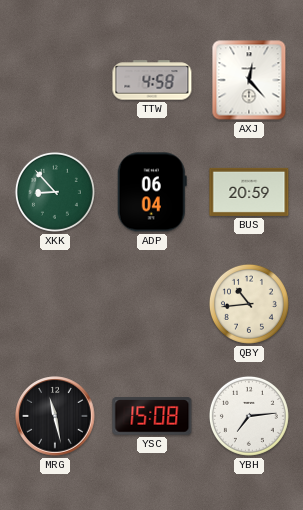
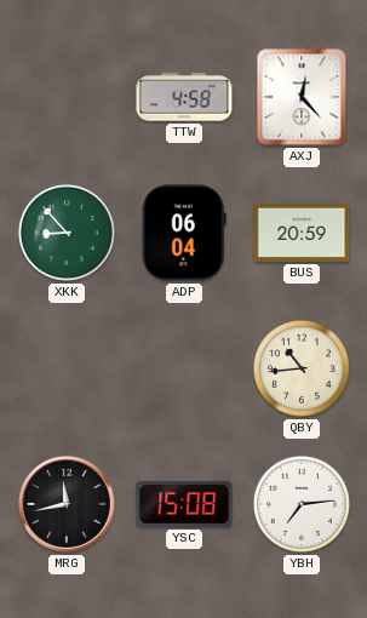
MRG: 11:28 -> 11:43 (67, 504)
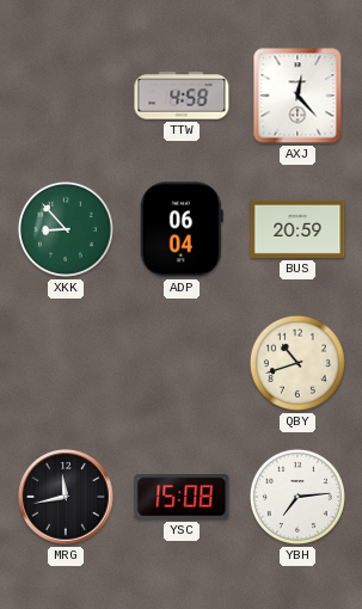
QBY: 10:44 -> 10:42 (297, 363)
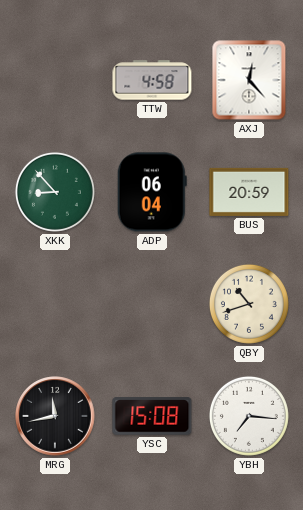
YBH: 7:14 -> 7:16 (249, 416)
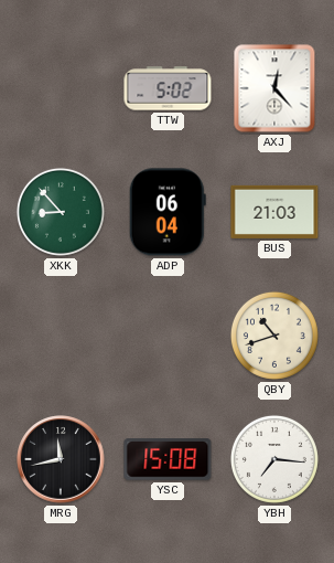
TTW: 4:58 -> 5:02 (168, 88)
BUS: 20:59 -> 21:03 (274, 212)
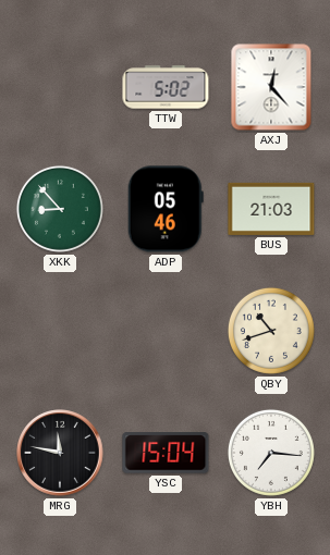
ADP: 06:04 -> 05:46 (166, 209)
MRG: 11:43 -> 11:47 (60, 453)
YSC: 15:08 -> 15:04 (166, 453)
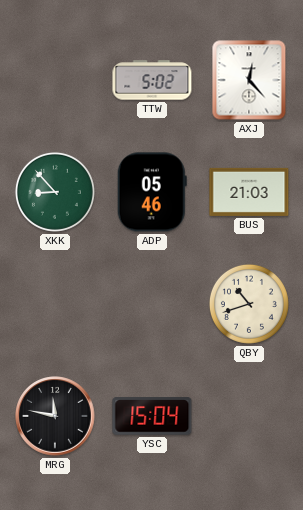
YBH: 7:16 -> none (271, 453)
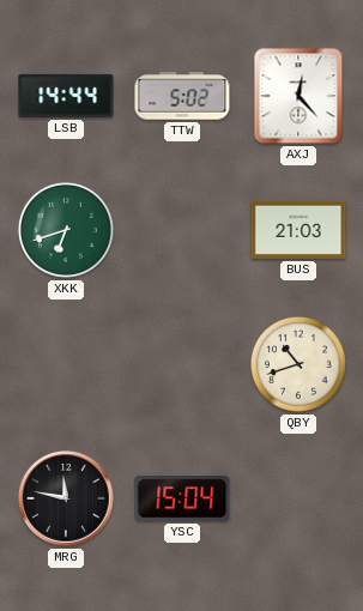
LSB: none -> 14:44 (66, 96)
XKK: 8:53 -> 6:42 (66, 230)
ADP: 05:46 -> none (152, 192)
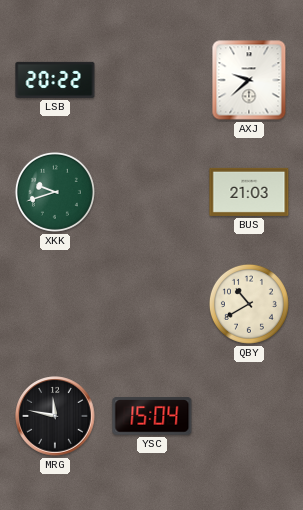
LSB: 14:44 -> 20:22 (55, 80)
TTW: 5:02 -> none (182, 96)
AXJ: 12:23 -> 9:38 (249, 80)
XKK: 6:42 -> 9:42 (55, 192)
QBY: 10:42 -> 10:40 (249, 304)
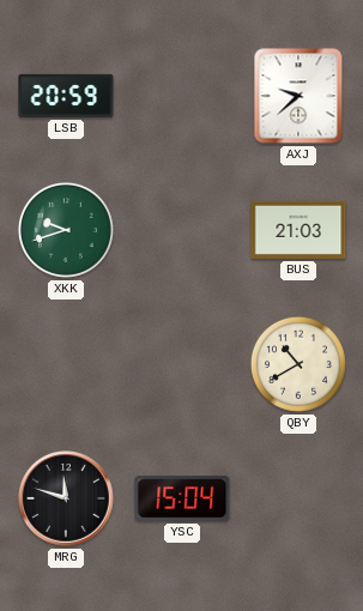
LSB: 20:22 -> 20:59 (66, 96)
MRG: 11:47 -> 11:48 (66, 498)
